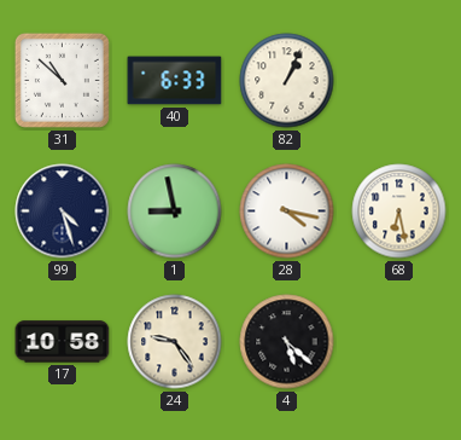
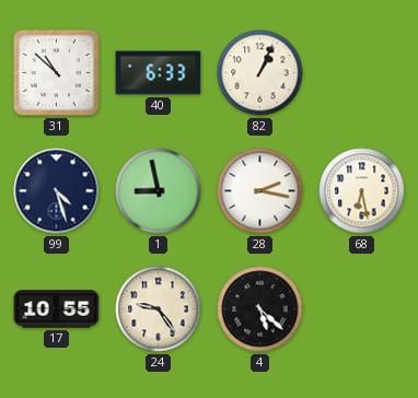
28: 4:17 -> 2:17 (260, 191)
17: 10:58 -> 10:55 (57, 309)
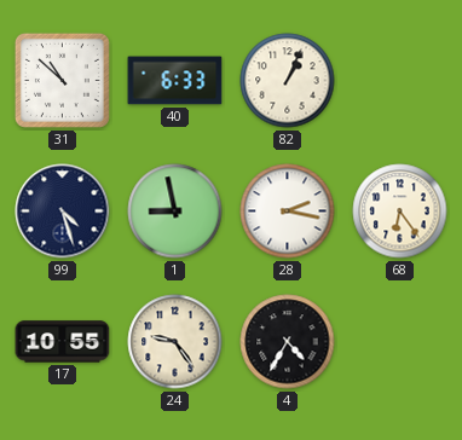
68: 6:28 -> 6:24 (400, 212)
4: 5:22 -> 4:35 (288, 342)
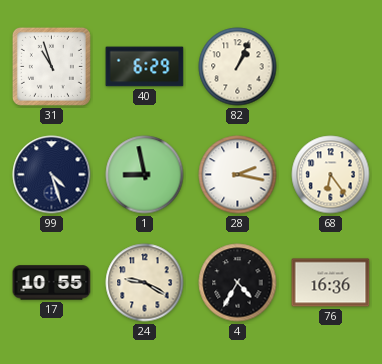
31: 10:52 -> 10:57 (51, 66)
40: 6:33 -> 6:29 (145, 67)
24: 9:24 -> 9:20 (145, 283)
76: none -> 16:36 (331, 283)
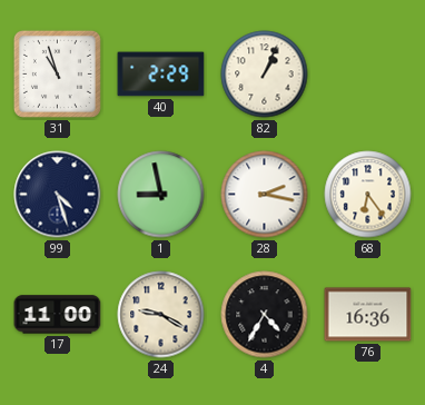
40: 6:29 -> 2:29 (161, 75)
17: 10:55 -> 11:00 (58, 315)
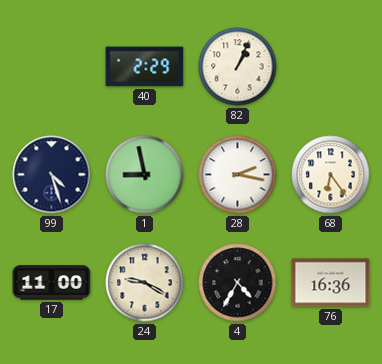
31: 10:57 -> none (57, 73)
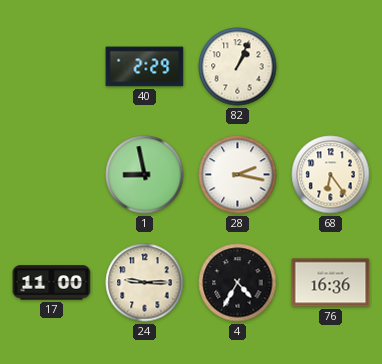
99: 4:27 -> none (52, 175)
24: 9:20 -> 9:15 (145, 283)
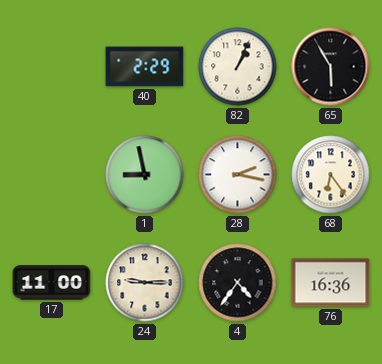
65: none -> 5:55 (331, 67)
4: 4:35 -> 4:36 (238, 283)
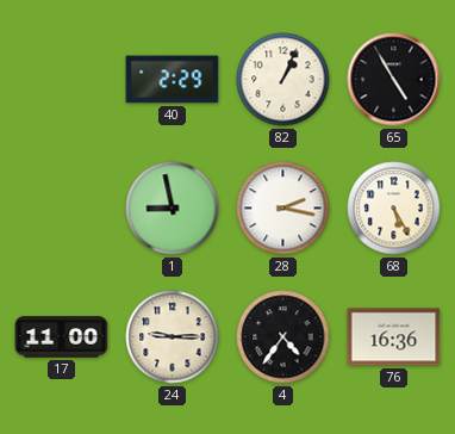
65: 5:55 -> 4:55 (394, 80)
68: 6:24 -> 5:25 (394, 209)
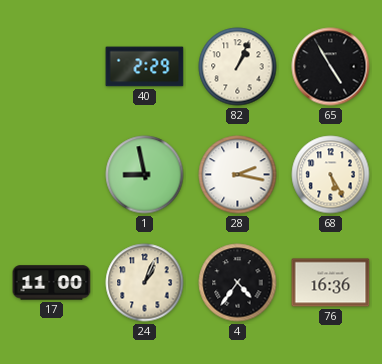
24: 9:15 -> 1:04 (145, 283)
